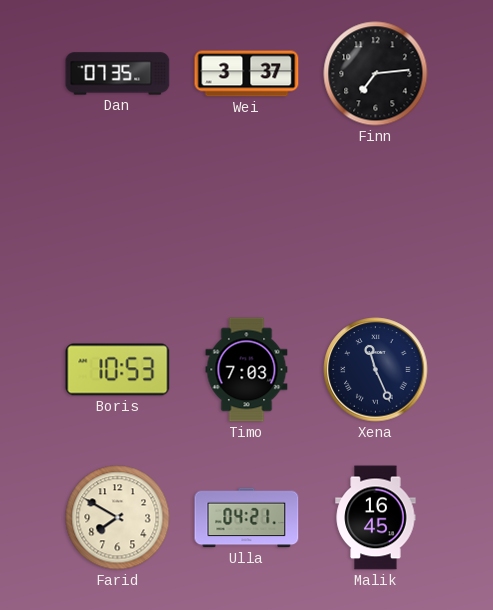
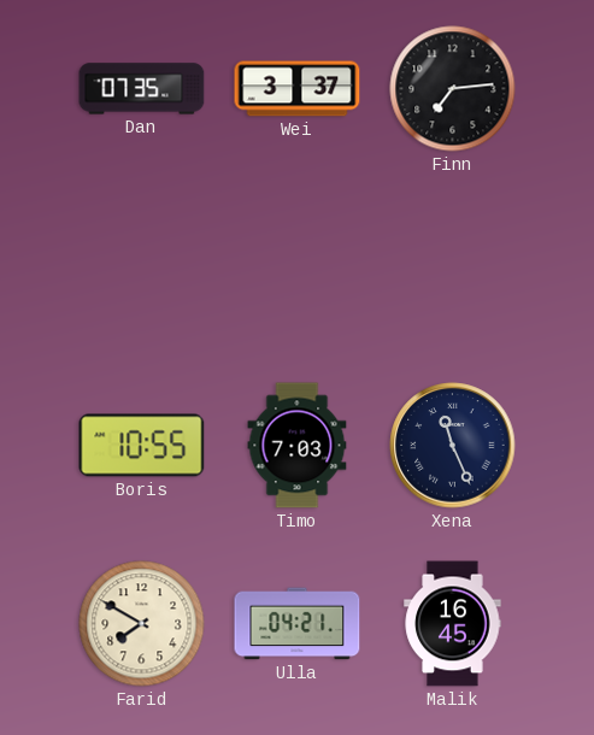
Boris: 10:53 -> 10:55 (142, 446)
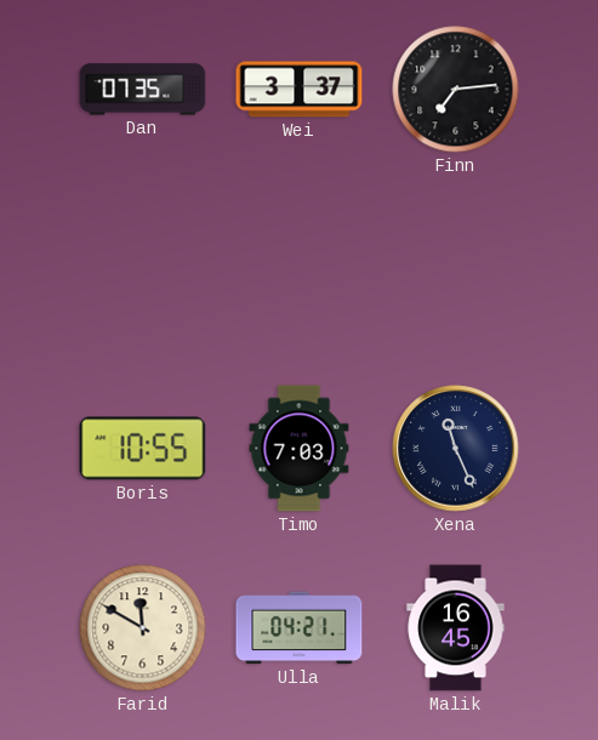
Farid: 7:50 -> 11:50 (143, 628)
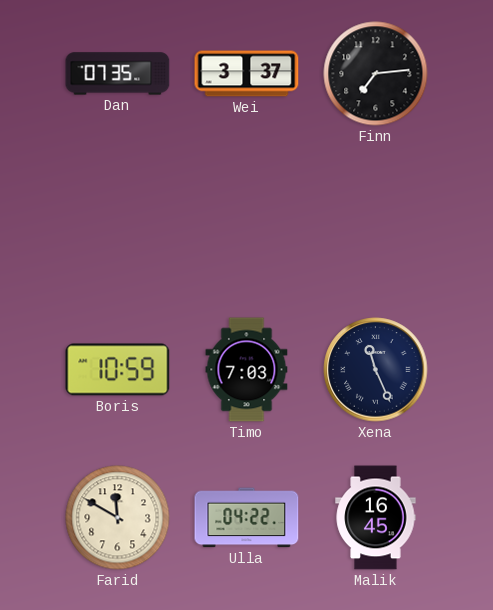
Boris: 10:55 -> 10:59 (118, 370)
Ulla: 04:21 -> 04:22 (247, 518)
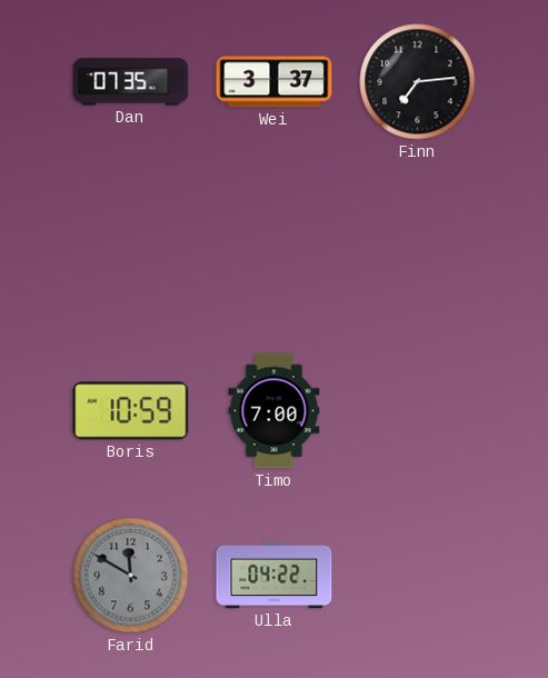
Timo: 7:03 -> 7:00 (275, 411)
Xena: 11:26 -> none (376, 370)
Farid dial: cream -> grey (131, 576)
Malik: 16:45 -> none (376, 518)
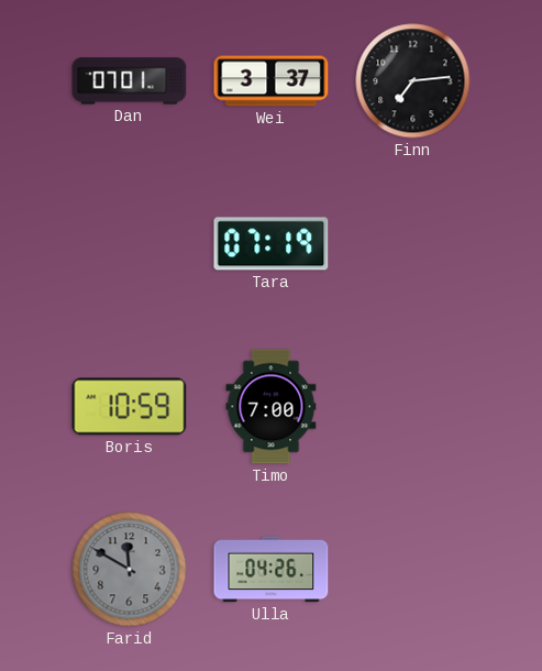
Dan: 07:35 -> 07:01 (130, 81)
Tara: none -> 07:19 (272, 244)
Ulla: 04:22 -> 04:26 (272, 570)
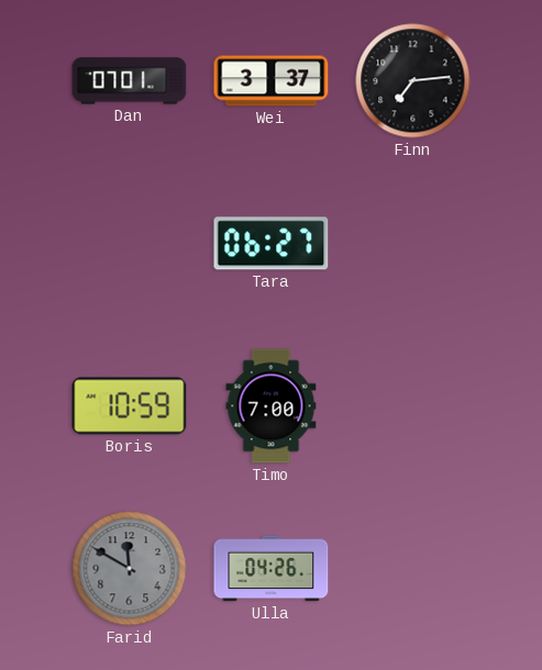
Tara: 07:19 -> 06:27 (272, 244)
